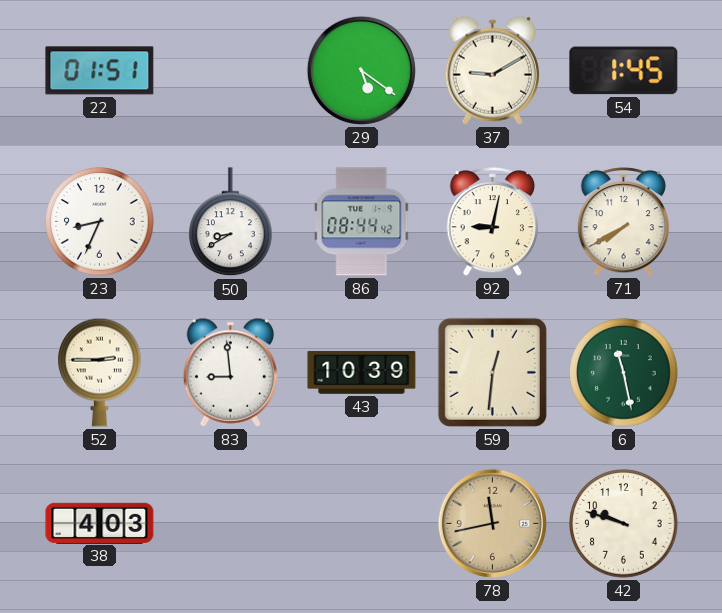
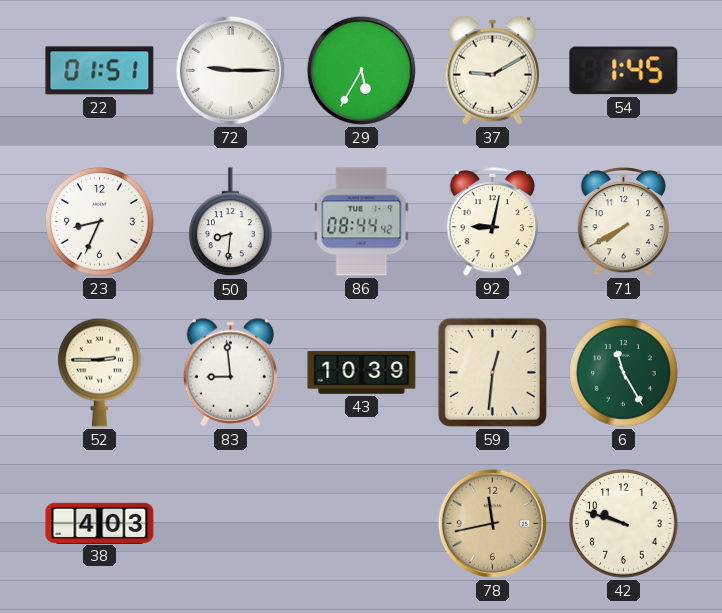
72: none -> 9:15 (230, 70)
29: 5:21 -> 5:35 (361, 70)
50: 8:40 -> 8:31 (231, 222)
6: 11:28 -> 11:25 (624, 373)
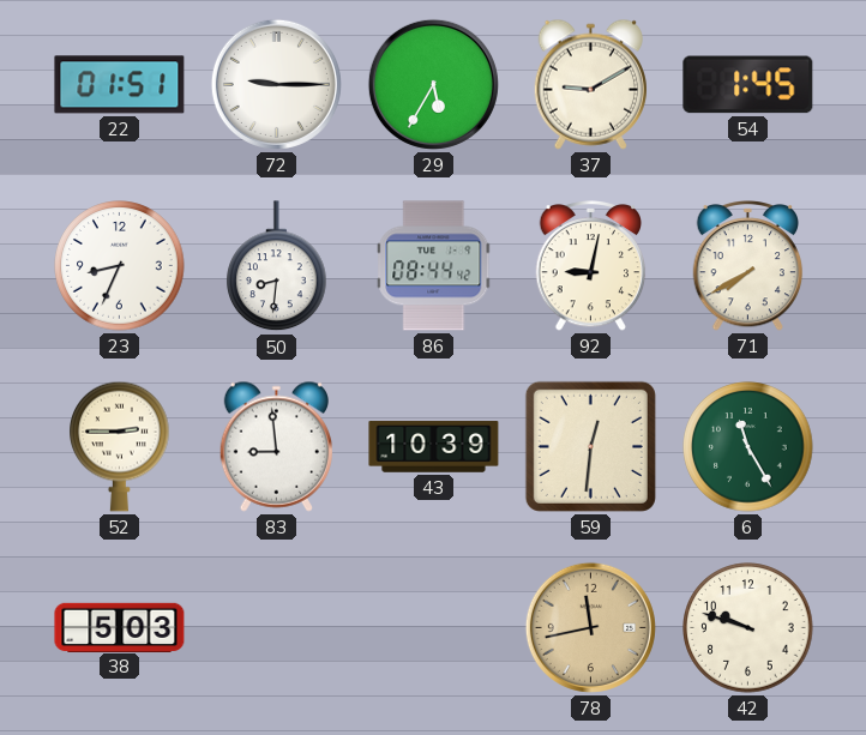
38: 4:03 -> 5:03 (120, 627)
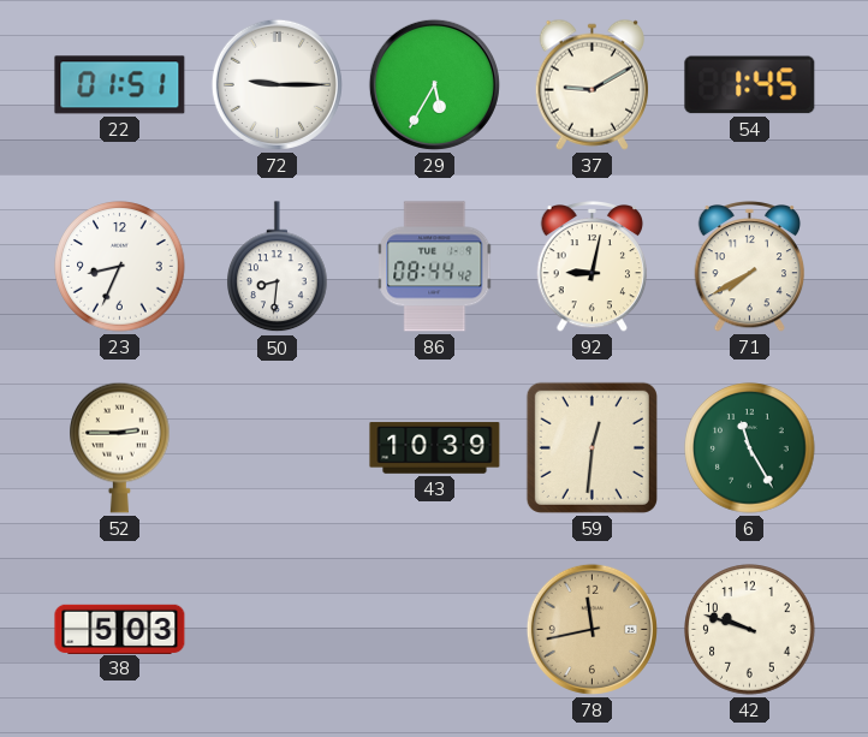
83: 8:59 -> none (276, 446)
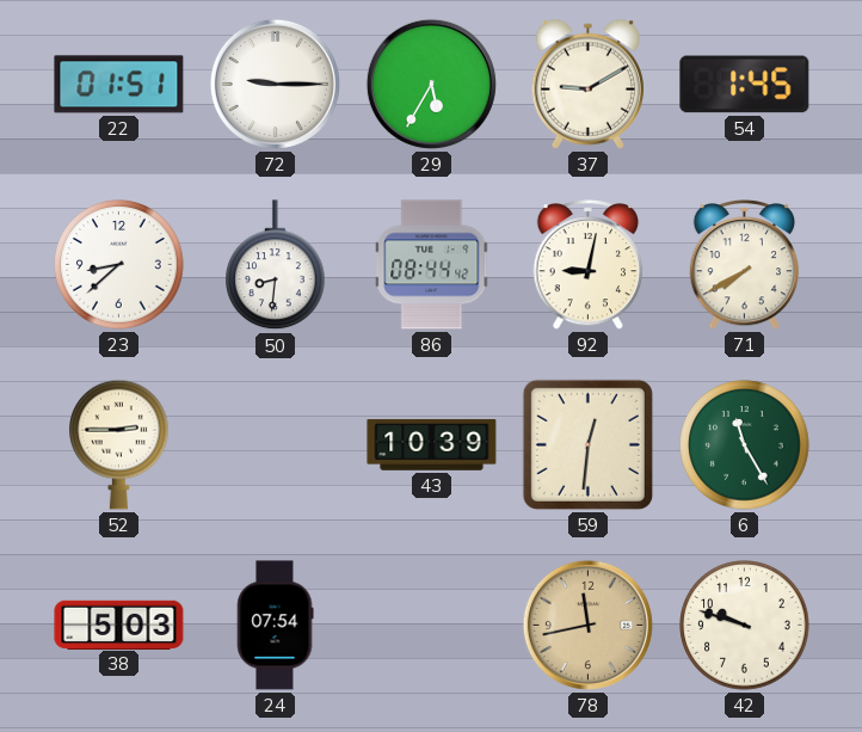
23: 8:34 -> 8:38 (119, 265)
24: none -> 07:54 (275, 626)
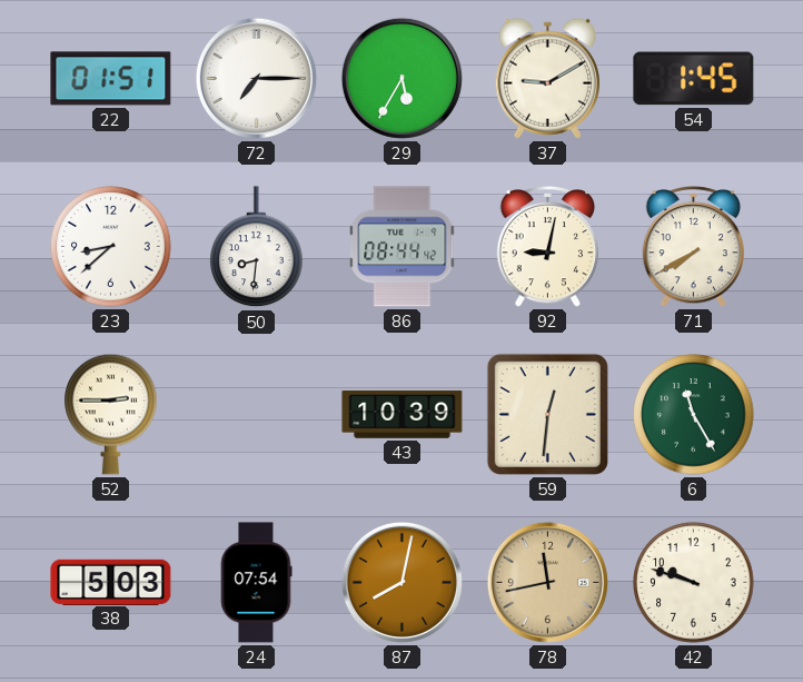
72: 9:15 -> 7:15 (256, 78)
87: none -> 8:02 (401, 582)
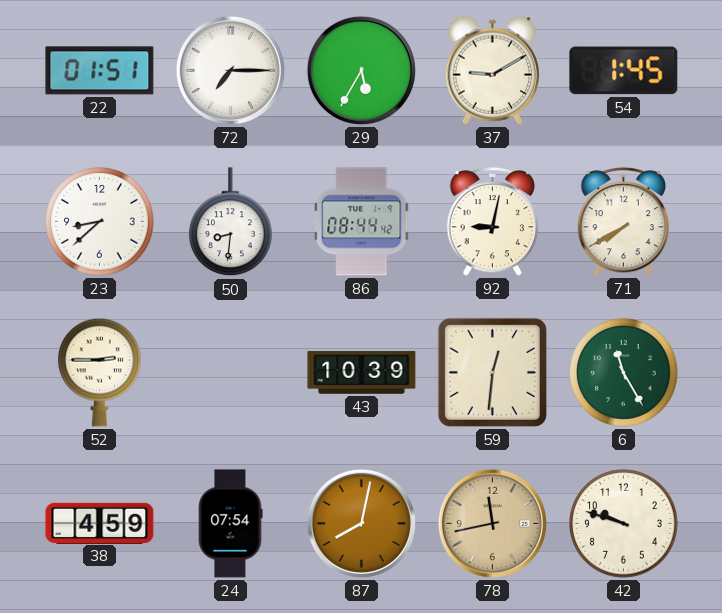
38: 5:03 -> 4:59 (100, 523)
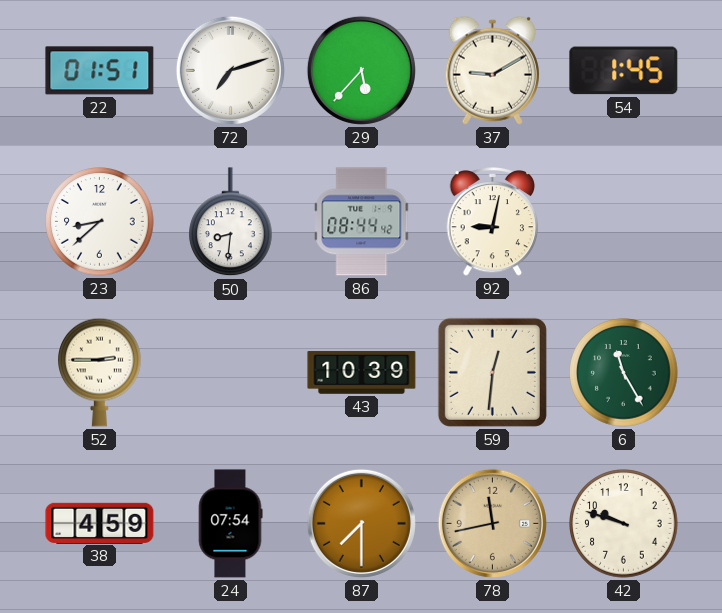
72: 7:15 -> 7:12 (230, 70)
29: 5:35 -> 5:37 (361, 70)
71: 7:40 -> none (624, 222)
87: 8:02 -> 7:30 (361, 523)
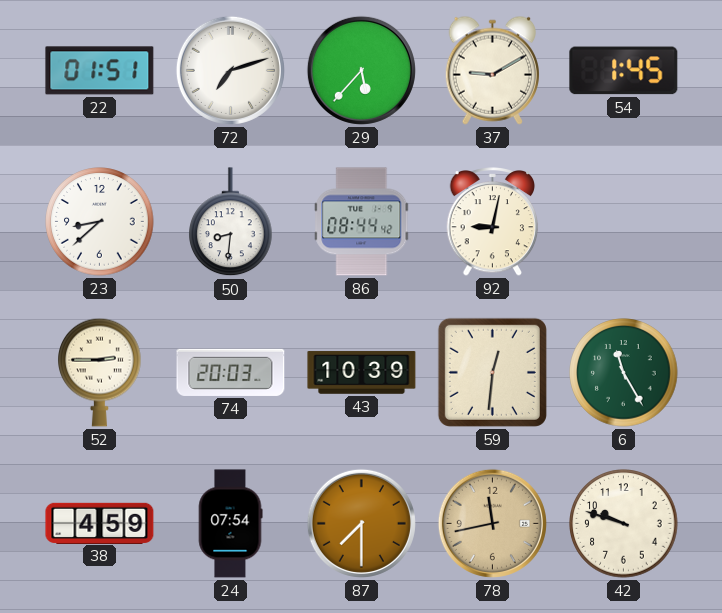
74: none -> 20:03 (231, 372)
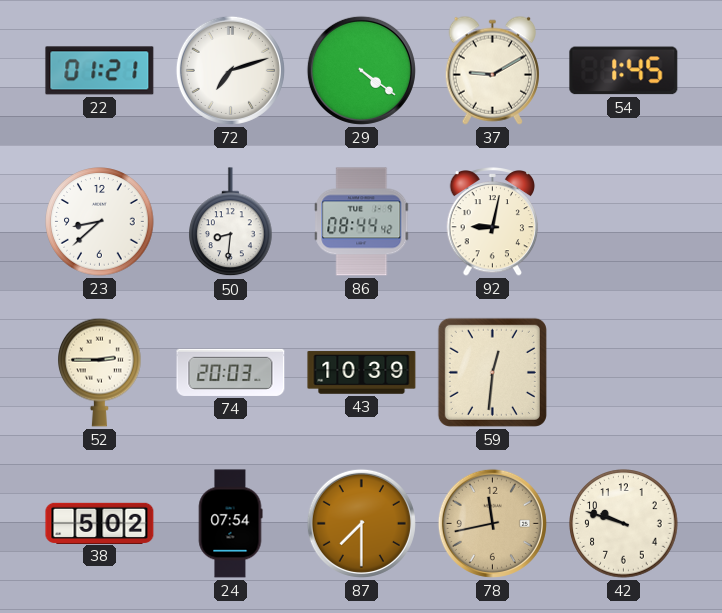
22: 01:51 -> 01:21 (100, 71)
29: 5:37 -> 4:21 (361, 70)
6: 11:25 -> none (624, 373)
38: 4:59 -> 5:02 (100, 523)
